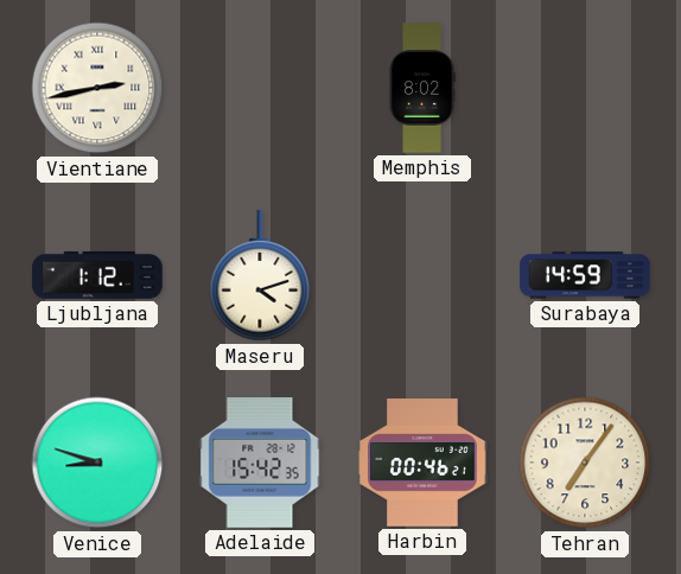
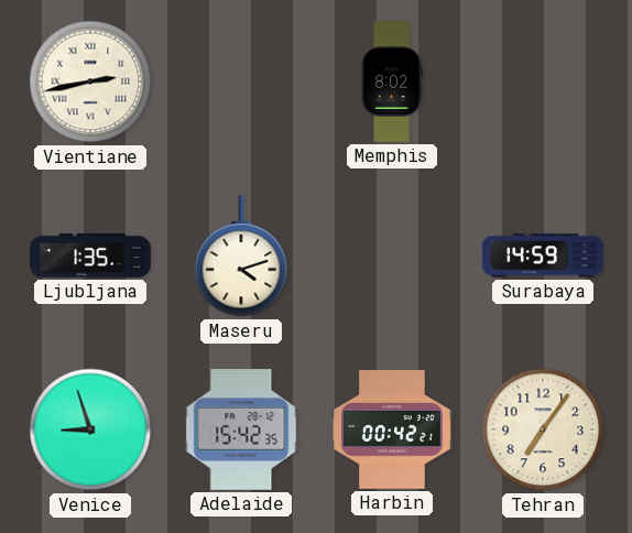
Ljubljana: 1:12 -> 1:35 (90, 255)
Venice: 8:48 -> 8:57 (90, 429)
Harbin: 00:46 -> 00:42 (392, 429)
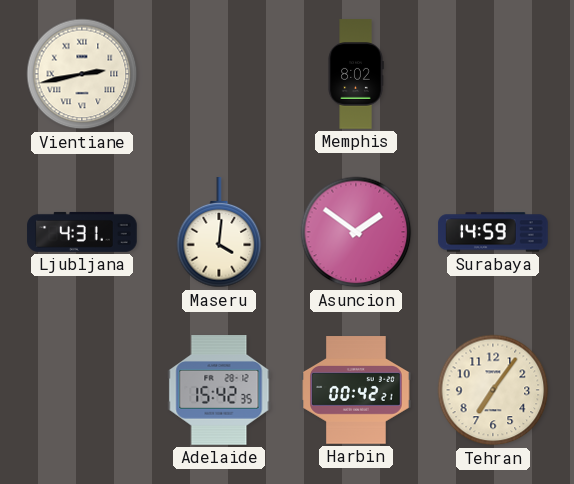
Ljubljana: 1:35 -> 4:31 (82, 232)
Maseru: 4:12 -> 4:01 (219, 233)
Asuncion: none -> 1:51 (356, 232)
Venice: 8:57 -> none (90, 429)
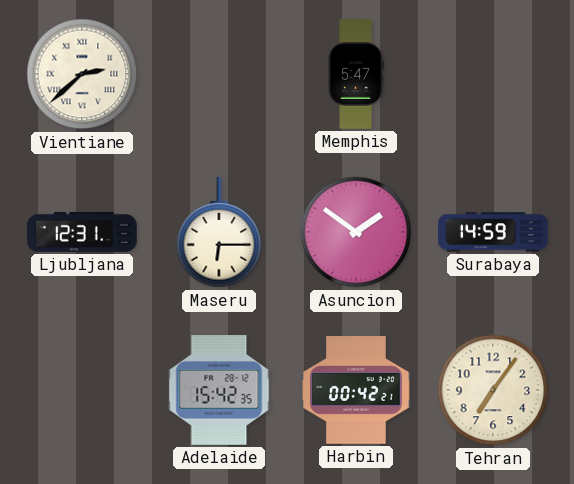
Vientiane: 2:43 -> 2:38 (82, 74)
Memphis: 8:02 -> 5:47 (356, 74)
Ljubljana: 4:31 -> 12:31 (82, 232)
Maseru: 4:01 -> 6:15 (219, 233)
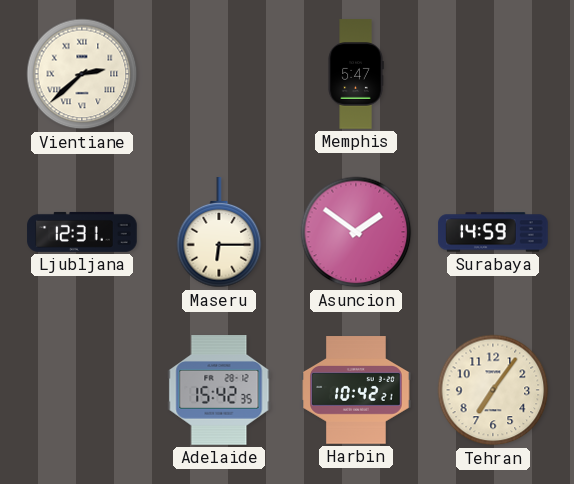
Harbin: 00:42 -> 10:42 (356, 390)
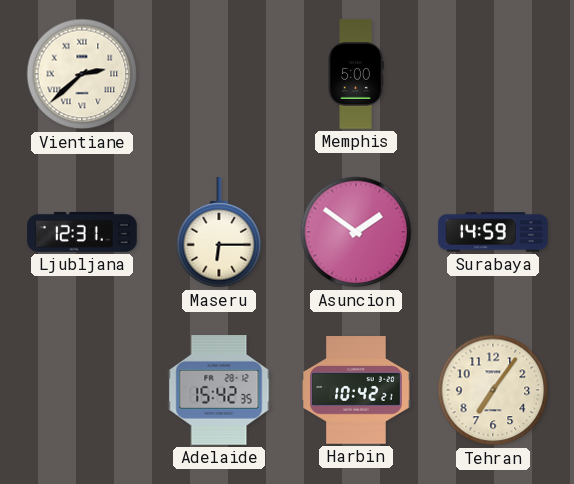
Memphis: 5:47 -> 5:00 (356, 74)
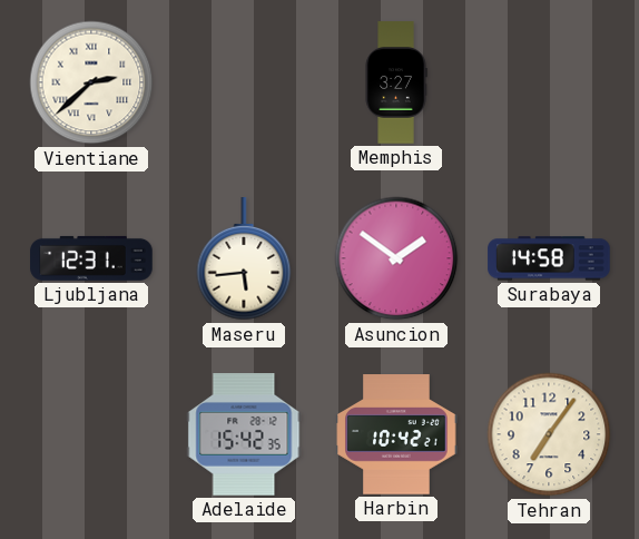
Memphis: 5:00 -> 3:27 (396, 82)
Maseru: 6:15 -> 5:44 (244, 259)
Surabaya: 14:59 -> 14:58 (549, 258)
